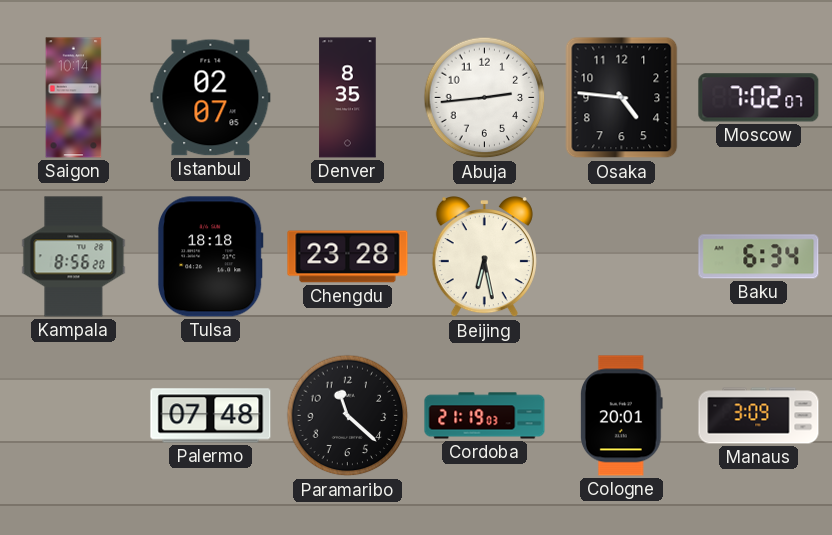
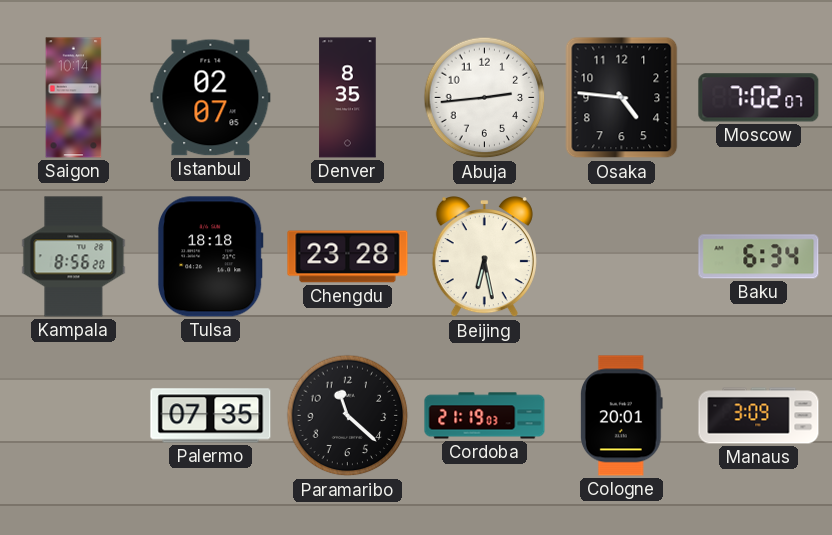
Palermo: 07:48 -> 07:35 (211, 416)
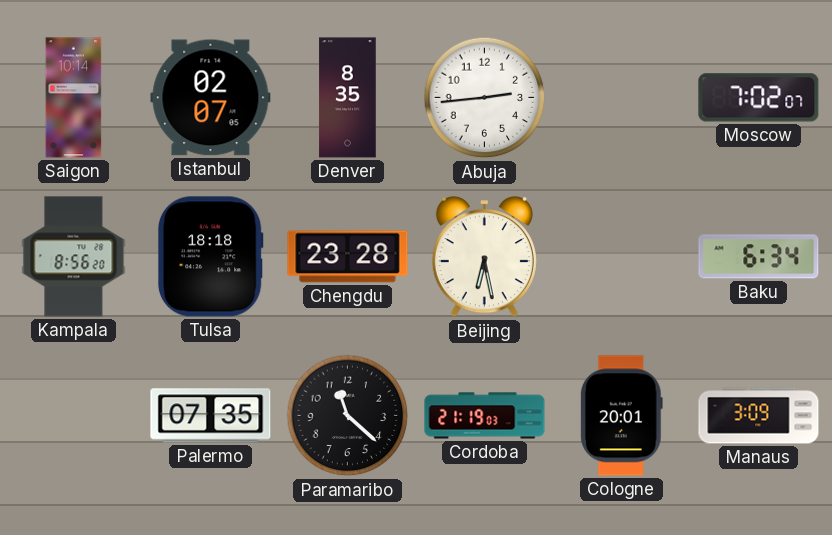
Osaka: 4:46 -> none (622, 98)
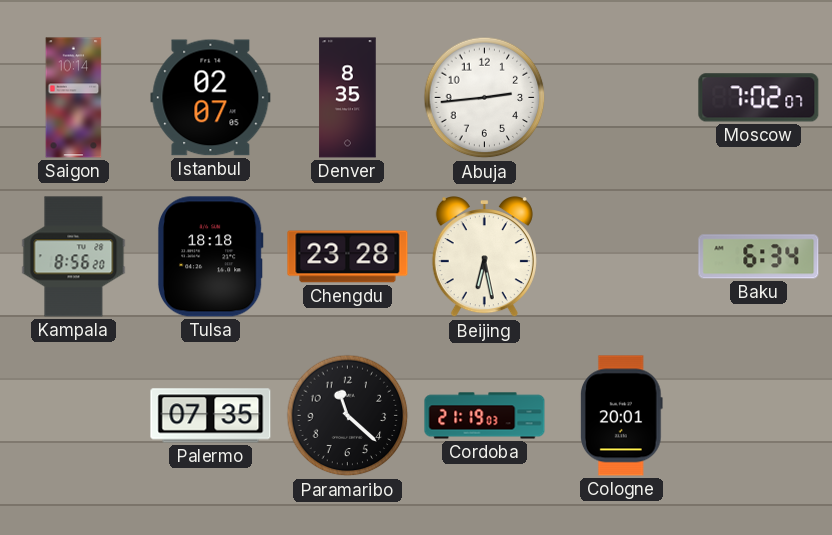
Manaus: 3:09 -> none (759, 416)
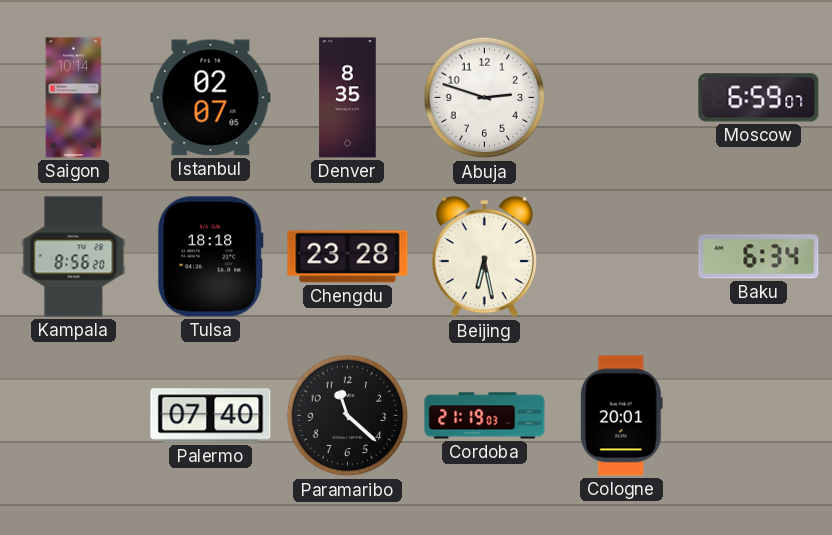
Abuja: 2:44 -> 2:48 (485, 98)
Moscow: 7:02 -> 6:59 (759, 98)
Palermo: 07:35 -> 07:40 (211, 416)
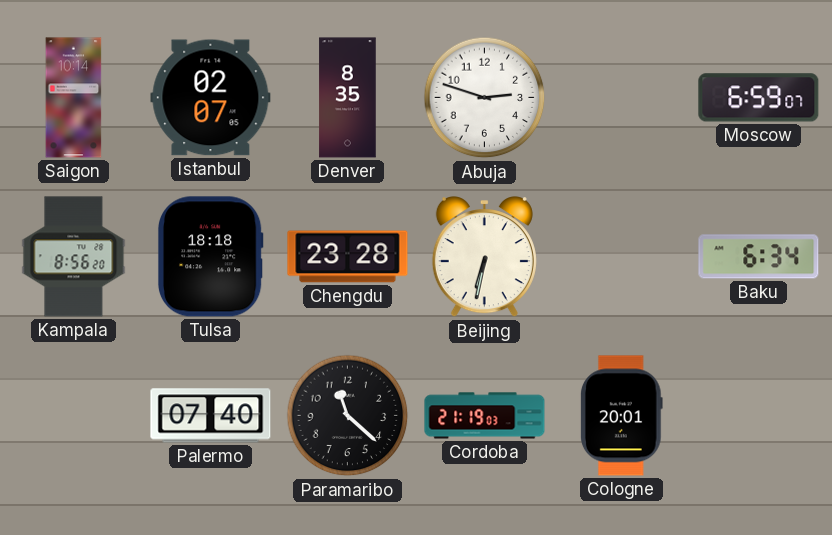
Beijing: 6:28 -> 6:32 (484, 257)
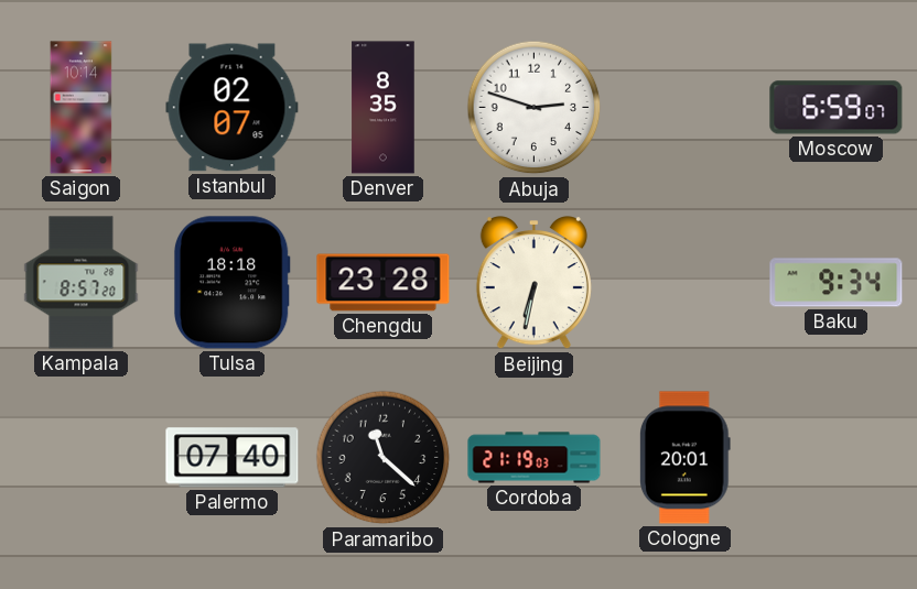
Kampala: 8:56 -> 8:57 (82, 283)
Baku: 6:34 -> 9:34 (837, 283)
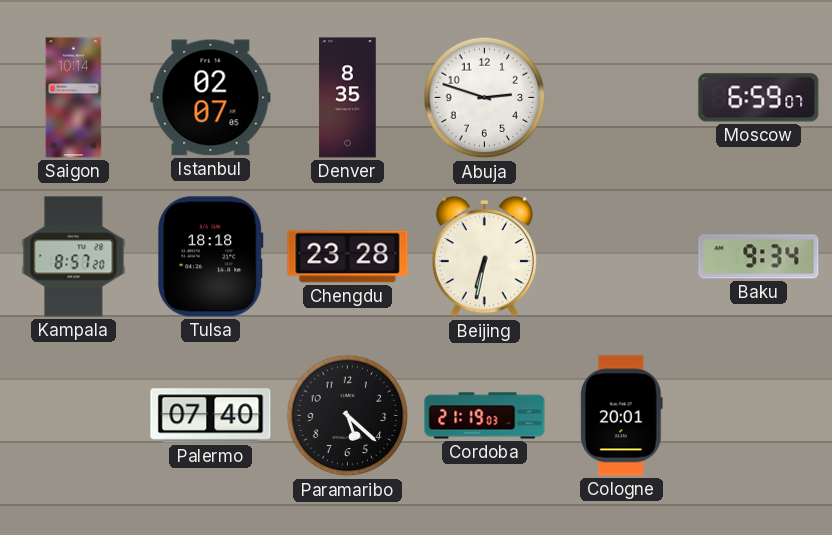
Paramaribo: 11:22 -> 5:22 (348, 416)
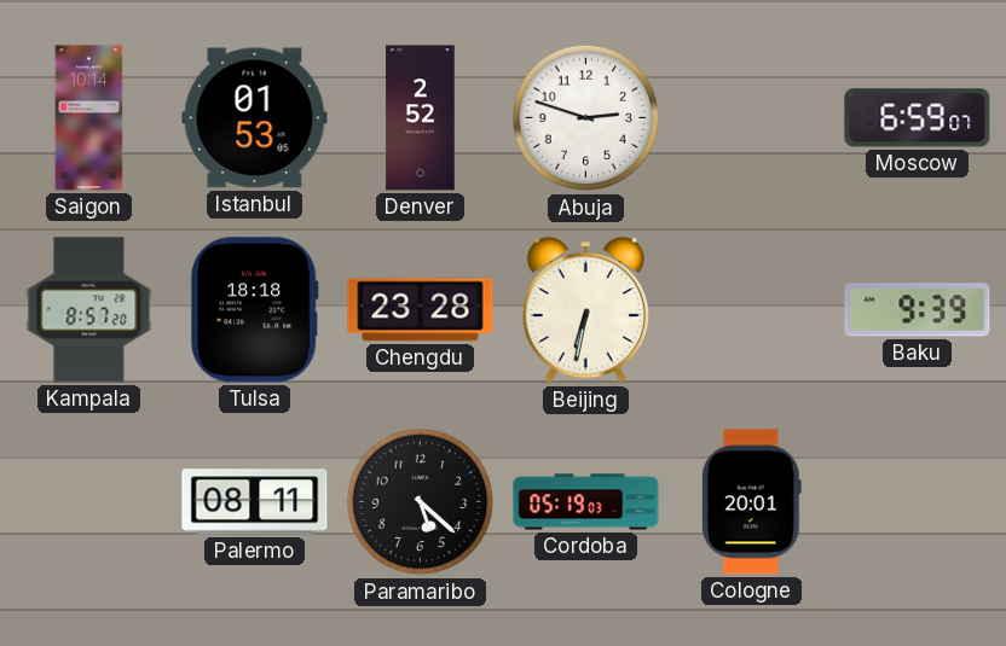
Istanbul: 02:07 -> 01:53 (255, 118)
Denver: 8:35 -> 2:52 (421, 118)
Baku: 9:34 -> 9:39 (918, 310)
Palermo: 07:40 -> 08:11 (255, 502)
Cordoba: 21:19 -> 05:19 (586, 502)
